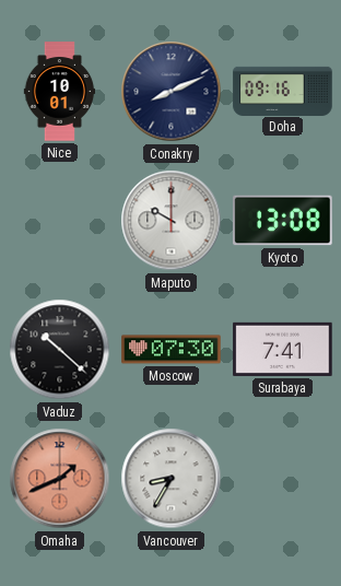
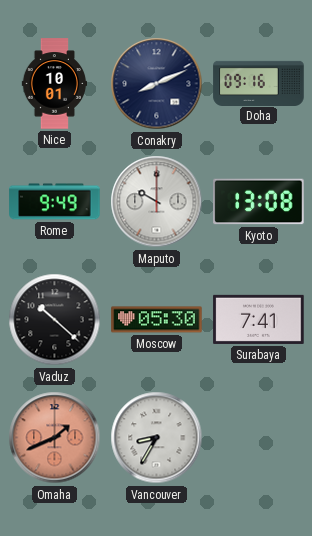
Rome: none -> 9:49 (55, 202)
Moscow: 07:30 -> 05:30 (157, 320)
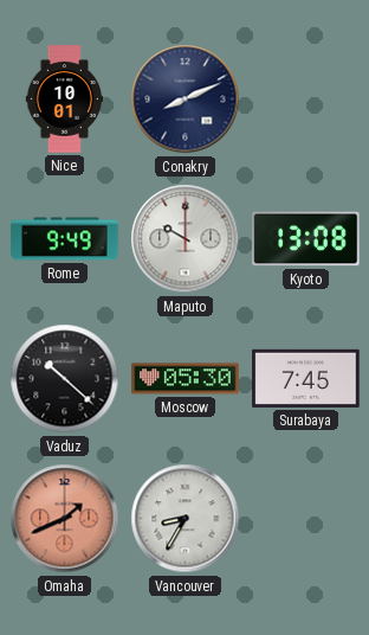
Doha: 09:16 -> none (259, 83)
Surabaya: 7:41 -> 7:45 (306, 378)
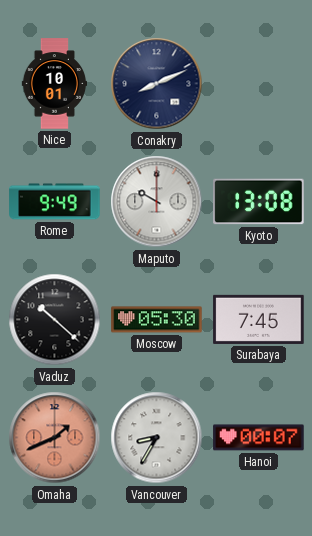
Hanoi: none -> 00:07 (259, 438)
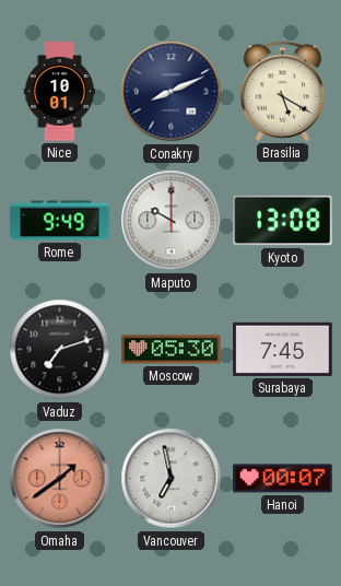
Brasilia: none -> 5:20 (283, 91)
Vaduz: 10:22 -> 7:12 (60, 350)
Omaha: 1:41 -> 1:39 (60, 479)
Vancouver: 8:35 -> 6:58 (172, 479)
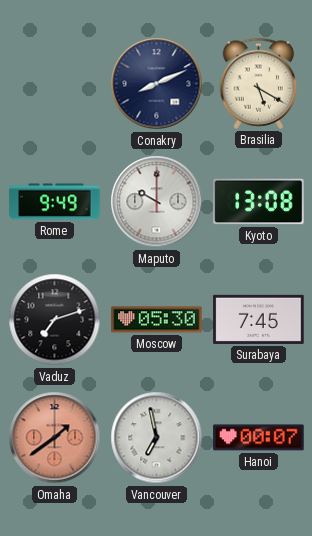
Nice: 10:01 -> none (60, 92)
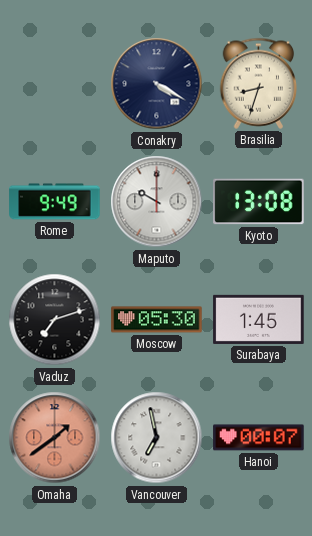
Conakry: 8:11 -> 4:20 (157, 84)
Brasilia: 5:20 -> 8:33 (259, 83)
Surabaya: 7:45 -> 1:45 (259, 319)
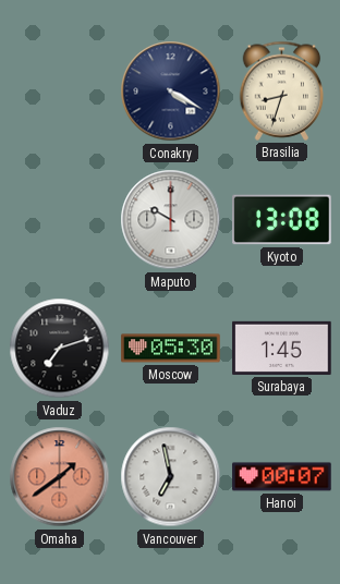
Rome: 9:49 -> none (55, 202)
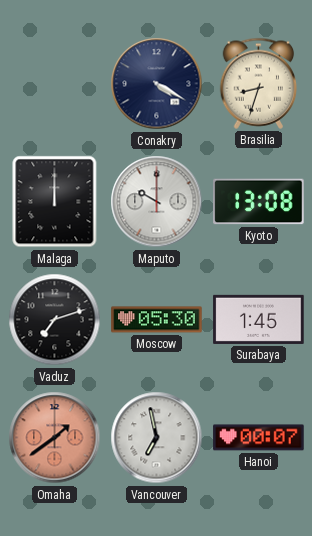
Malaga: none -> 12:00 (55, 202)
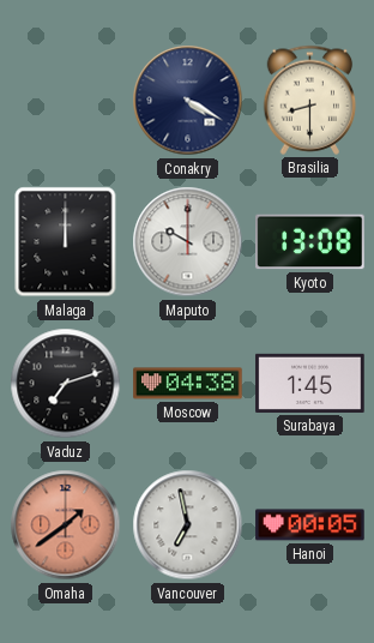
Brasilia: 8:33 -> 8:30 (310, 100)
Moscow: 05:30 -> 04:38 (188, 384)
Hanoi: 00:07 -> 00:05 (310, 525)
